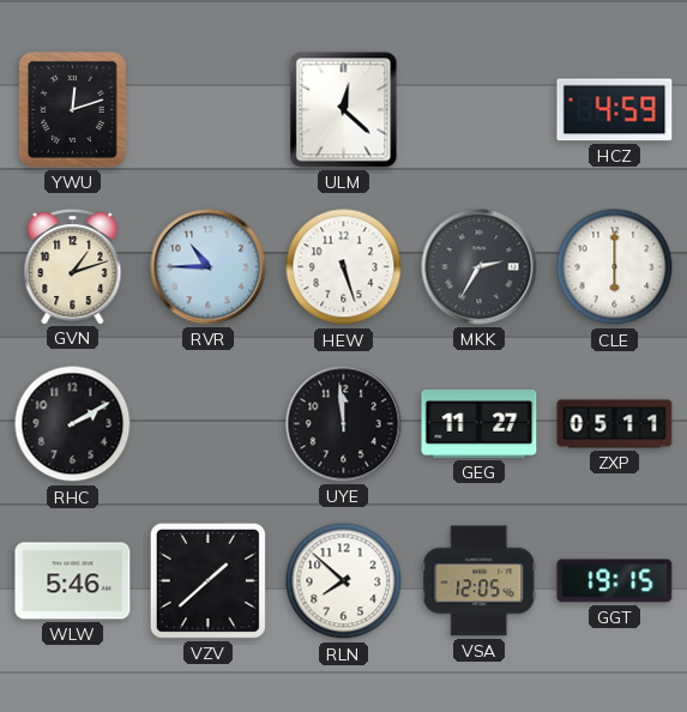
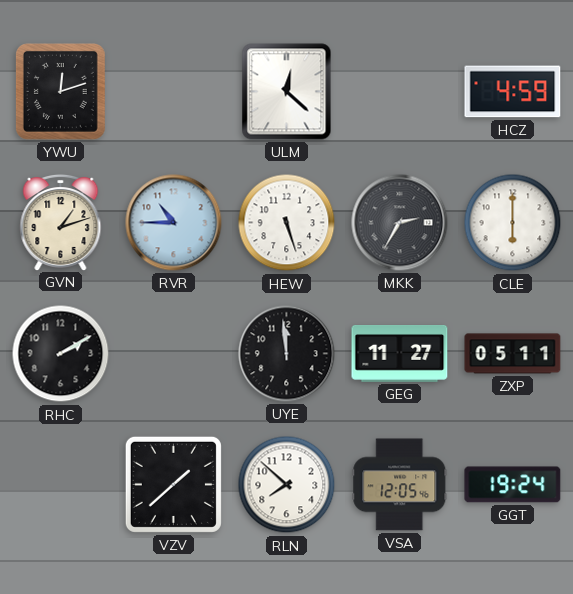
WLW: 5:46 -> none (73, 581)
GGT: 19:15 -> 19:24 (513, 485)
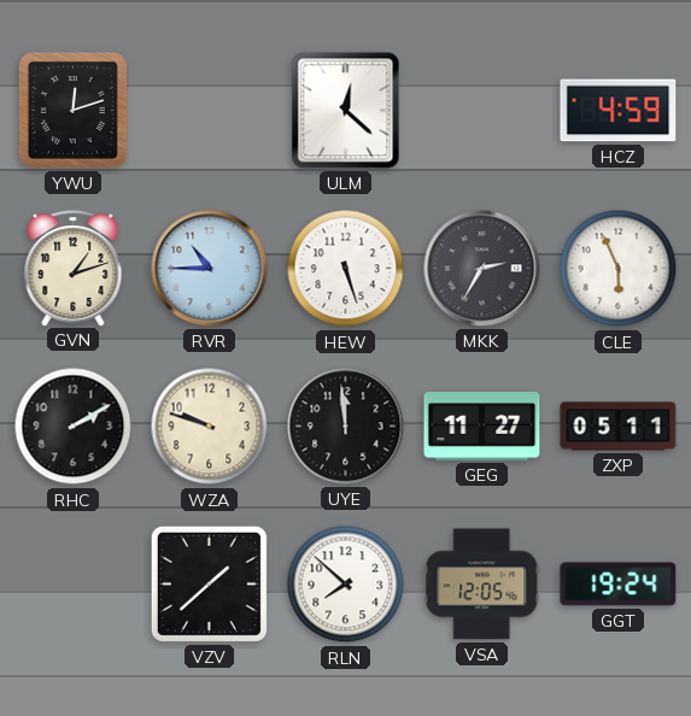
CLE: 6:00 -> 5:56 (619, 269)
WZA: none -> 9:48 (210, 427)
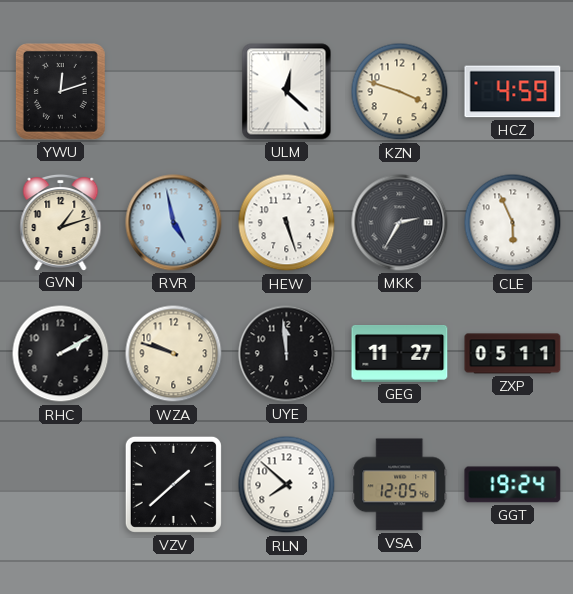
KZN: none -> 3:48 (400, 92)
RVR: 10:45 -> 4:58 (174, 223)
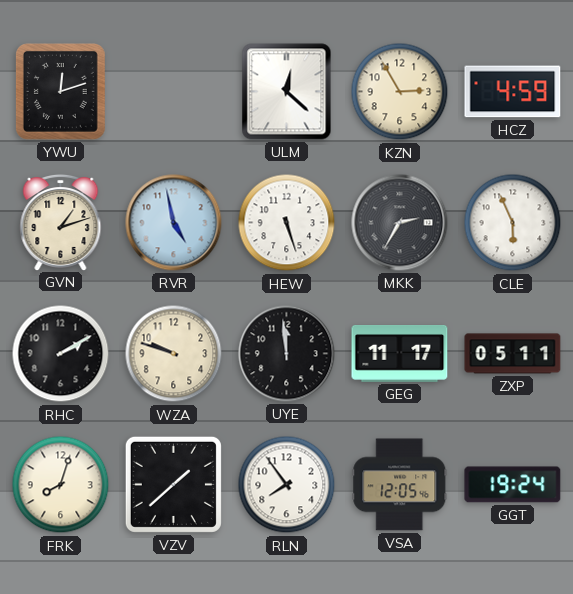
KZN: 3:48 -> 2:55 (400, 92)
GEG: 11:27 -> 11:17 (400, 354)
FRK: none -> 8:03 (61, 485)
RLN: 7:52 -> 7:54 (287, 485)
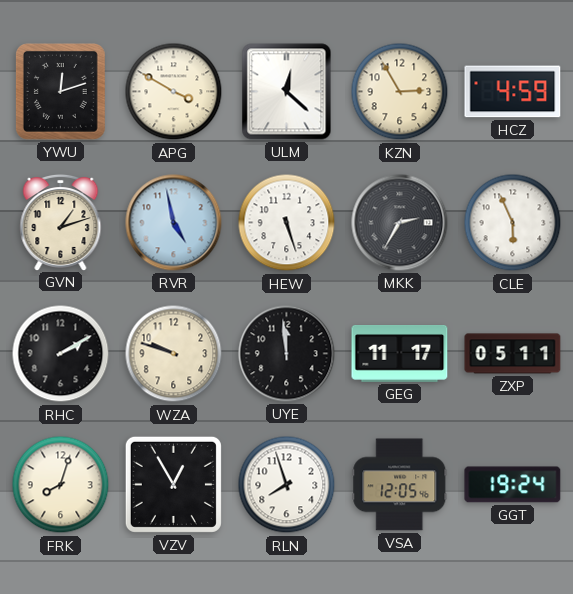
APG: none -> 3:50 (174, 92)
VZV: 1:38 -> 12:55 (173, 484)
RLN: 7:54 -> 7:57 (287, 485)
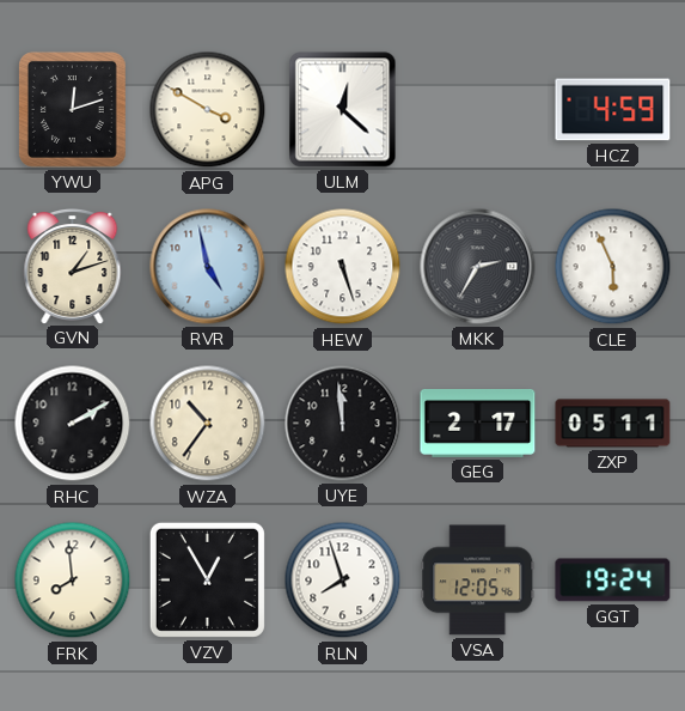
KZN: 2:55 -> none (400, 92)
WZA: 9:48 -> 10:36 (208, 424)
GEG: 11:17 -> 2:17 (478, 424)
FRK: 8:03 -> 7:59 (73, 581)
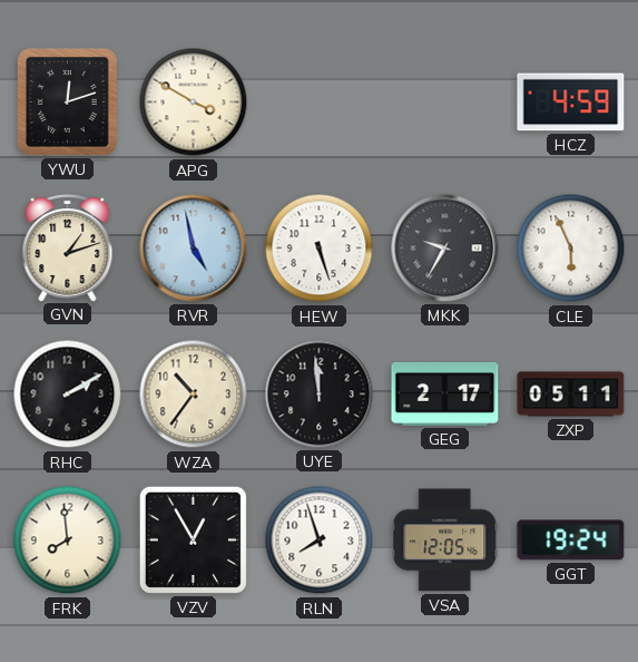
ULM: 12:22 -> none (343, 110)
MKK: 2:35 -> 9:35 (445, 249)
